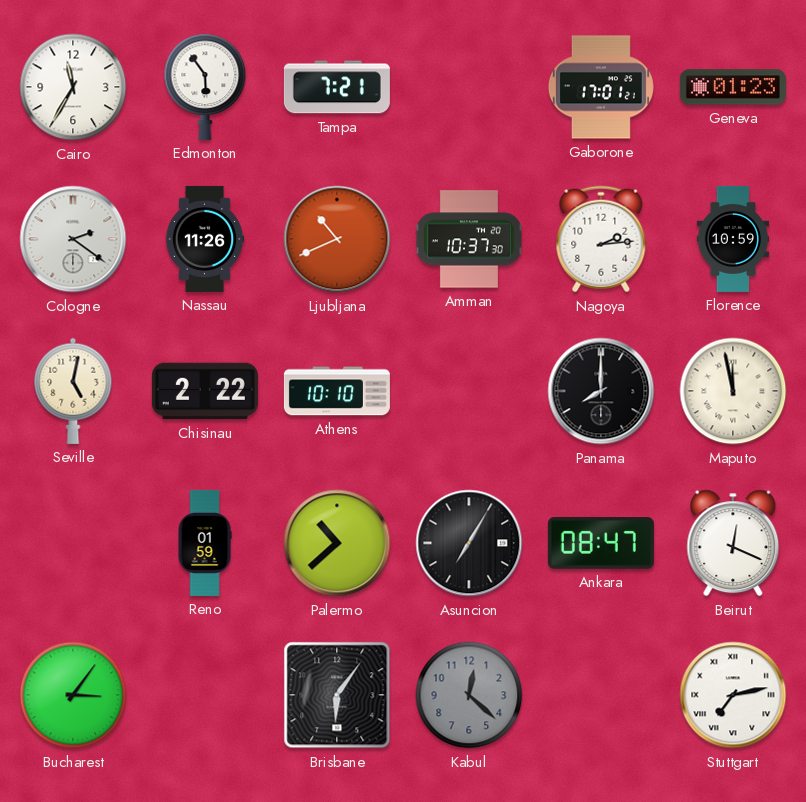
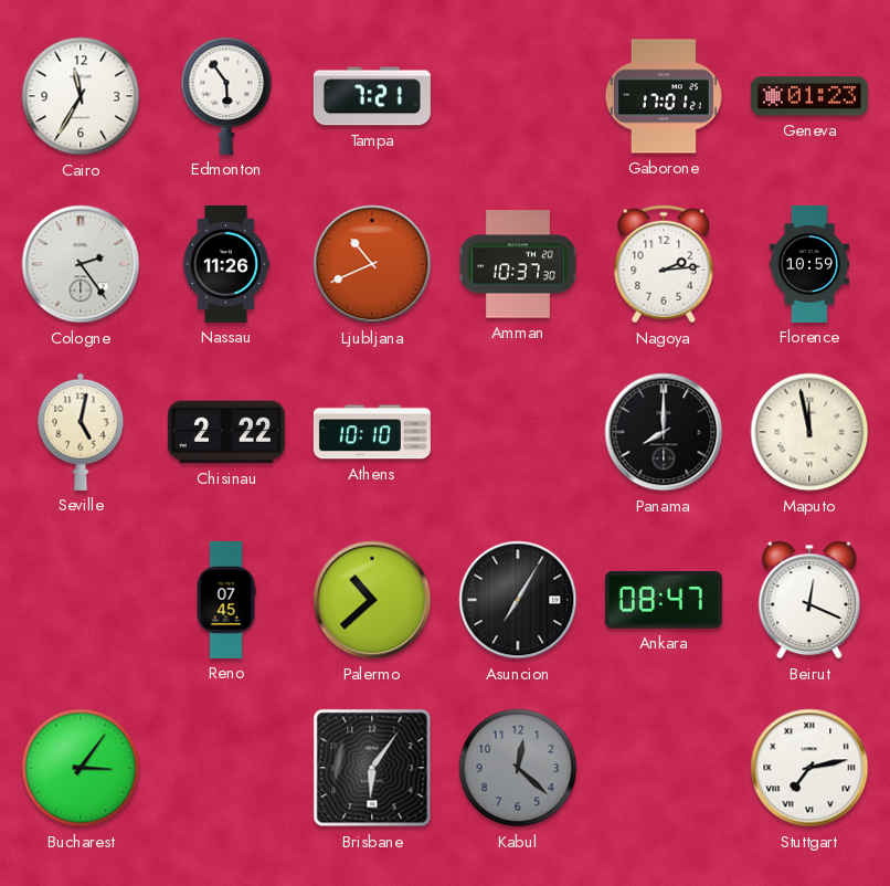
Cologne: 2:21 -> 2:24 (81, 264)
Reno: 01:59 -> 07:45 (226, 600)
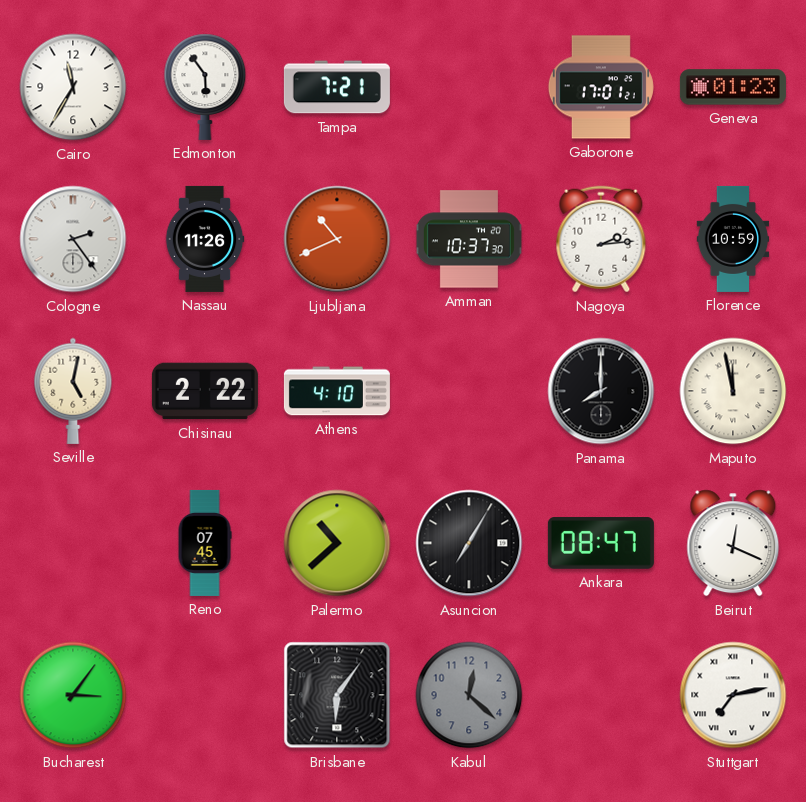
Athens: 10:10 -> 4:10 (337, 391)
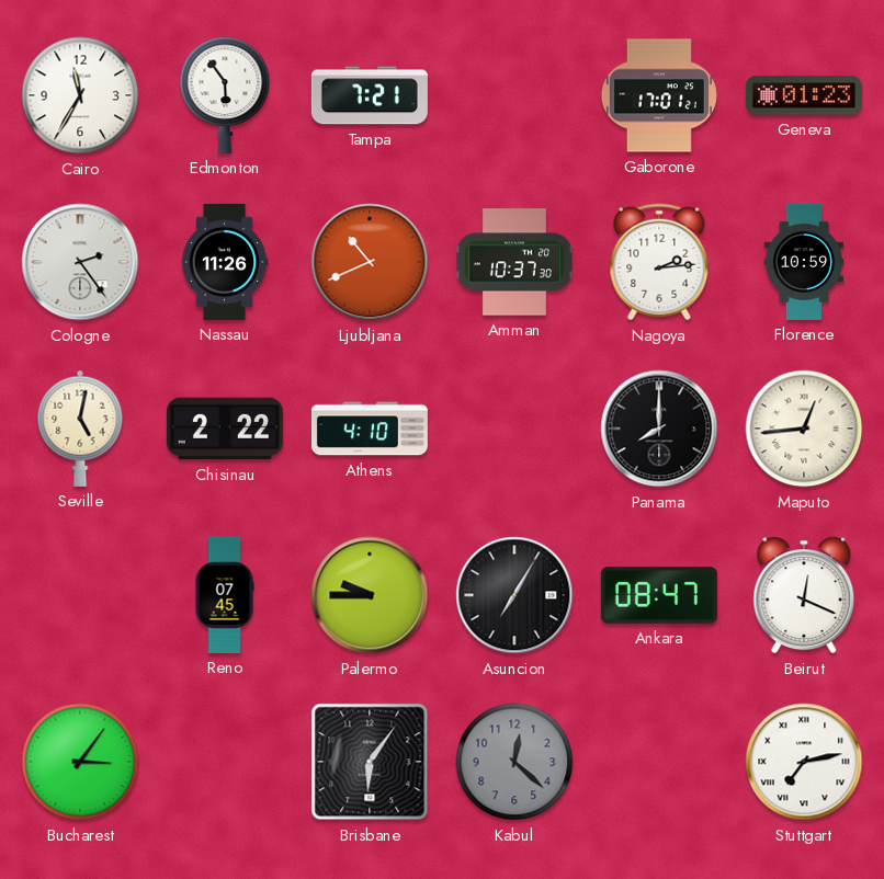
Maputo: 11:58 -> 12:44 (804, 429)
Palermo: 10:38 -> 9:45 (370, 595)
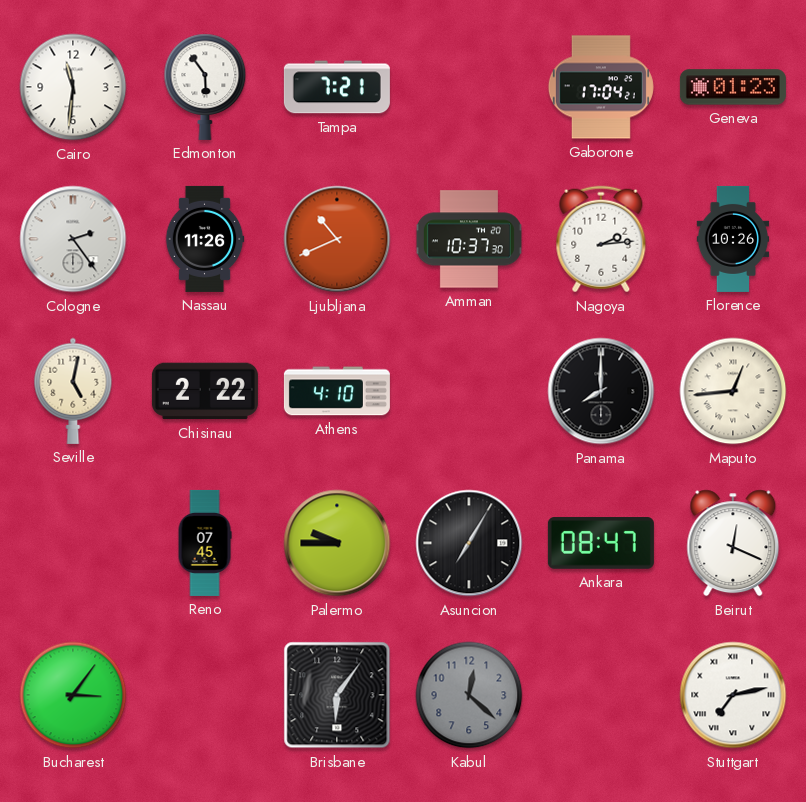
Cairo: 11:35 -> 11:31 (73, 87)
Gaborone: 17:01 -> 17:04 (601, 87)
Florence: 10:59 -> 10:26 (733, 239)
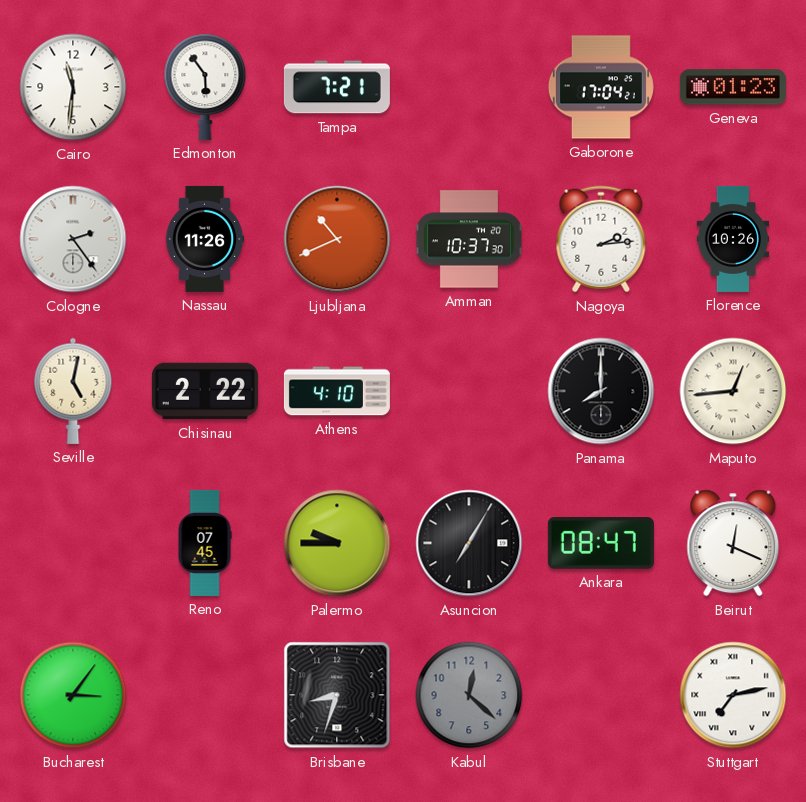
Brisbane: 6:06 -> 8:33 (337, 695)
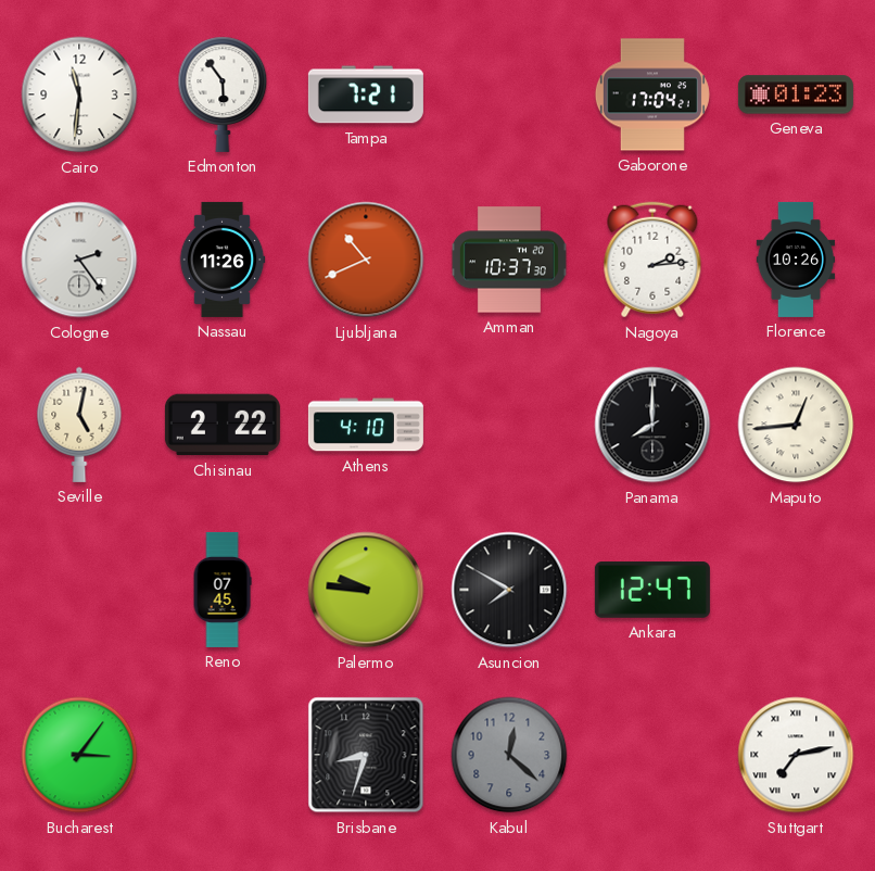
Palermo: 9:45 -> 9:46 (366, 590)
Asuncion: 7:05 -> 7:50 (509, 590)
Ankara: 08:47 -> 12:47 (652, 590)
Beirut: 12:19 -> none (733, 543)
